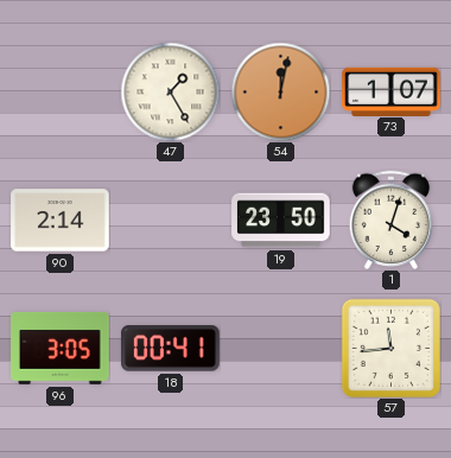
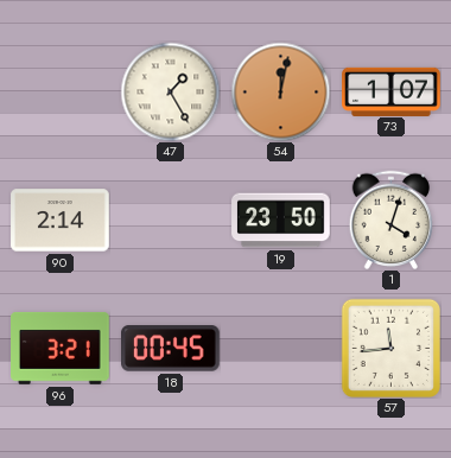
96: 3:05 -> 3:21 (61, 348)
18: 00:41 -> 00:45 (171, 349)
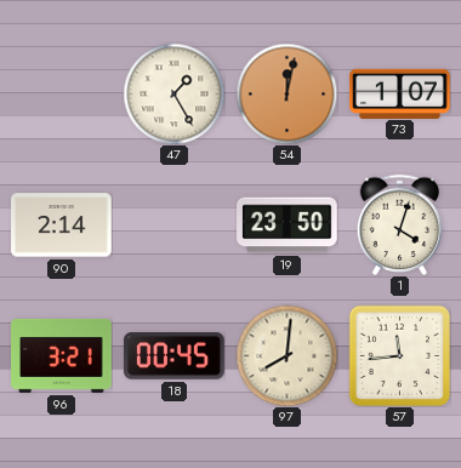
97: none -> 8:01 (286, 355)
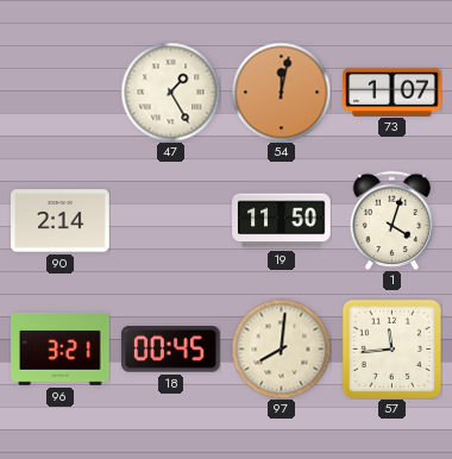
19: 23:50 -> 11:50 (282, 221)
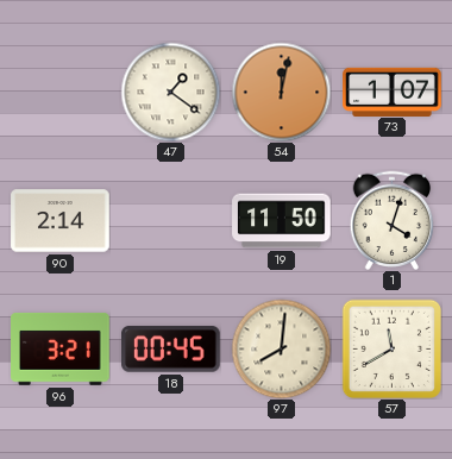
47: 1:25 -> 1:21 (170, 92)
57: 11:44 -> 11:40 (391, 348)
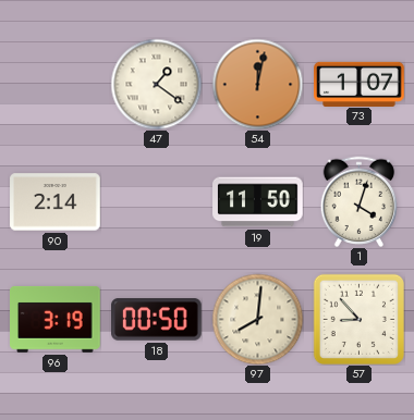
96: 3:21 -> 3:19 (56, 319)
18: 00:45 -> 00:50 (157, 320)
57: 11:40 -> 8:53 (358, 319)
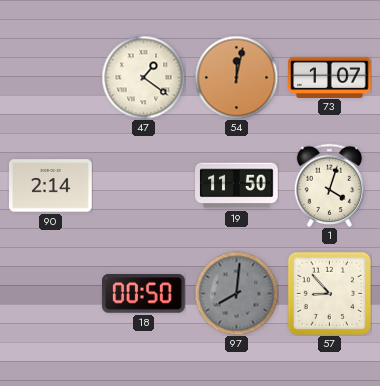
96: 3:19 -> none (56, 319)
97 dial: cream -> grey (236, 293)
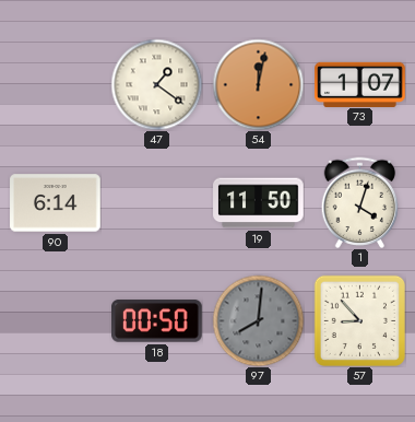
90: 2:14 -> 6:14 (56, 203)
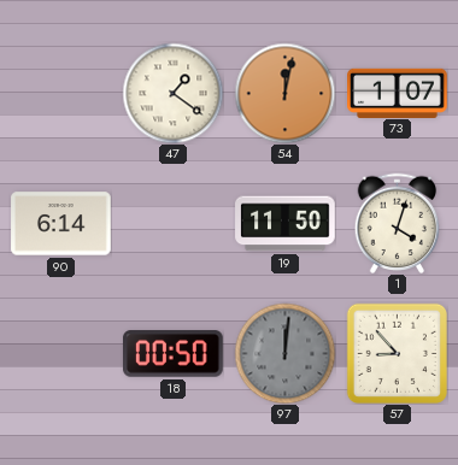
97: 8:01 -> 12:01 (284, 353)
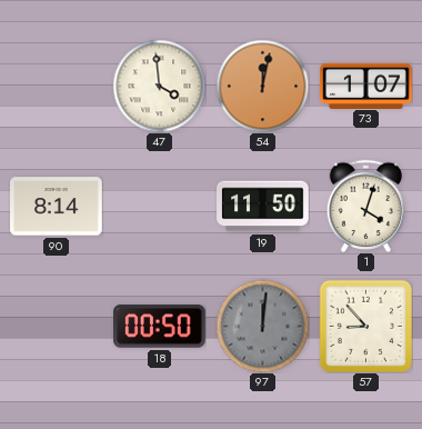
47: 1:21 -> 3:59 (159, 86)
90: 6:14 -> 8:14 (57, 207)
